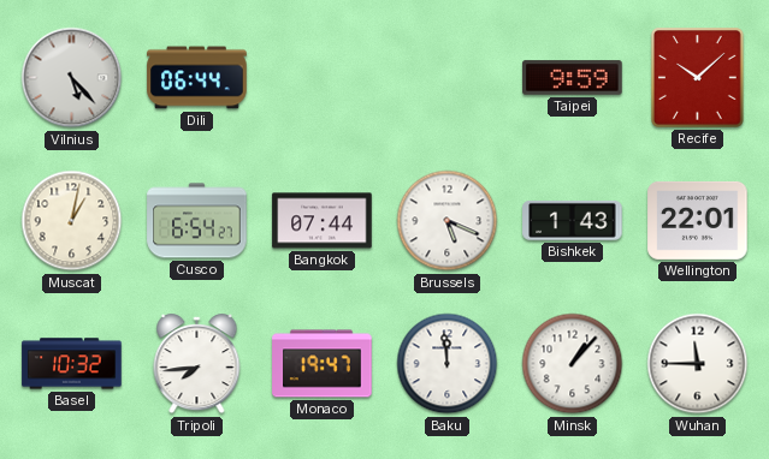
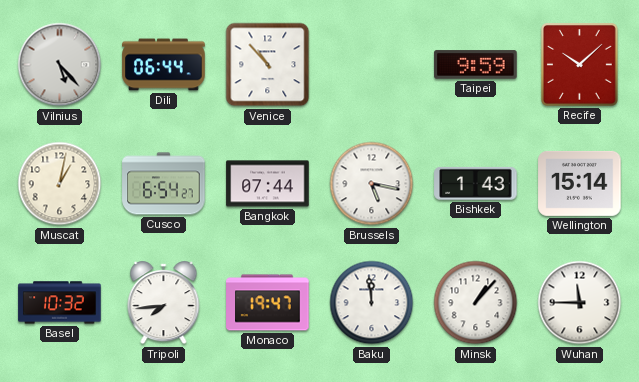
Venice: none -> 10:53 (268, 65)
Brussels: 5:19 -> 5:17 (372, 184)
Wellington: 22:01 -> 15:14 (580, 183)
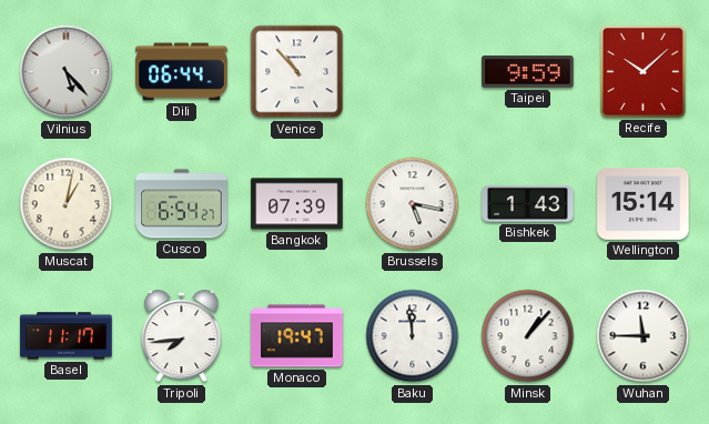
Bangkok: 07:44 -> 07:39 (297, 204)
Basel: 10:32 -> 11:17 (67, 336)
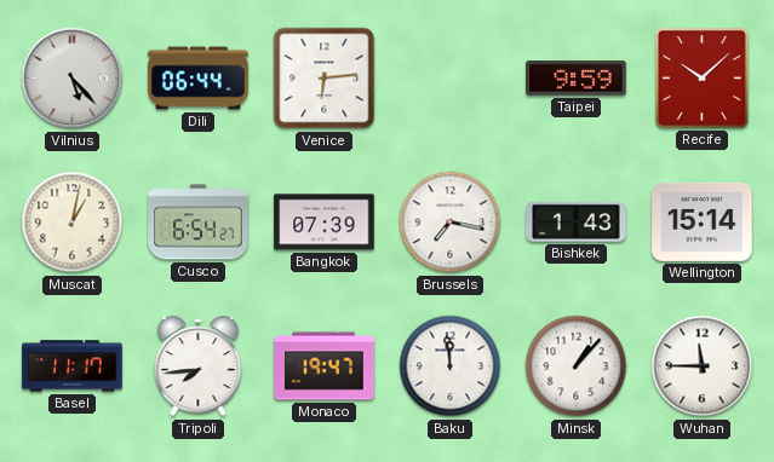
Venice: 10:53 -> 6:14 (325, 79)
Brussels: 5:17 -> 7:17 (451, 223)
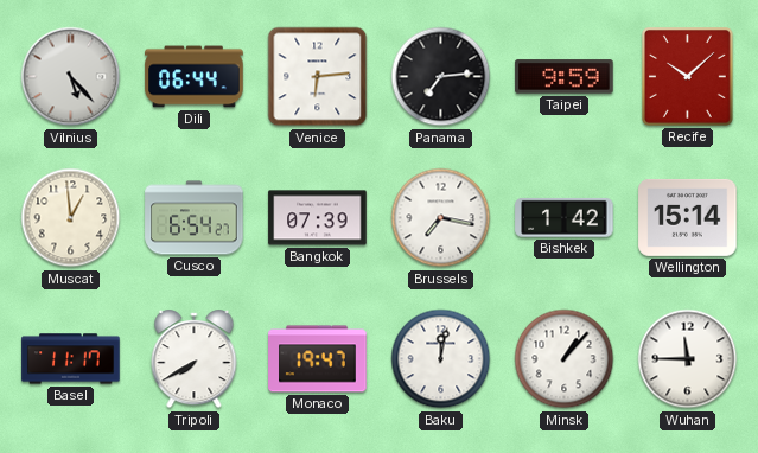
Panama: none -> 7:14 (441, 77)
Muscat: 1:02 -> 12:59 (71, 218)
Bishkek: 1:43 -> 1:42 (565, 217)
Tripoli: 7:44 -> 7:40 (195, 359)
Baku: 11:59 -> 12:02 (441, 359)
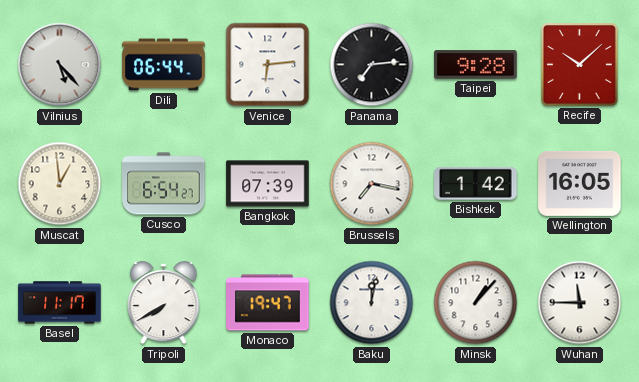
Taipei: 9:59 -> 9:28 (476, 65)
Wellington: 15:14 -> 16:05 (580, 183)
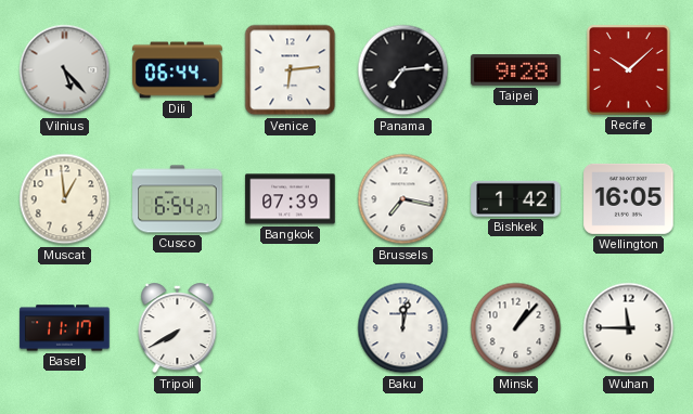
Monaco: 19:47 -> none (268, 303)
